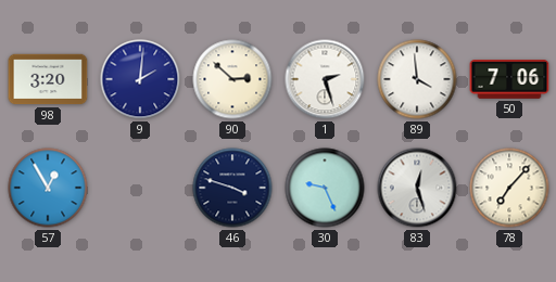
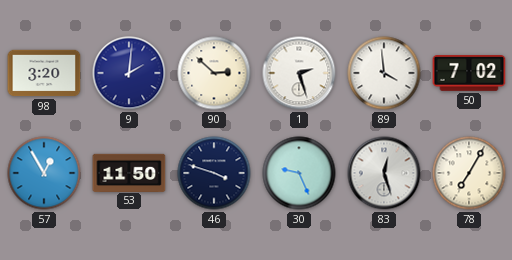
50: 7:06 -> 7:02 (469, 73)
53: none -> 11:50 (129, 172)
78: 7:07 -> 7:05 (469, 173)
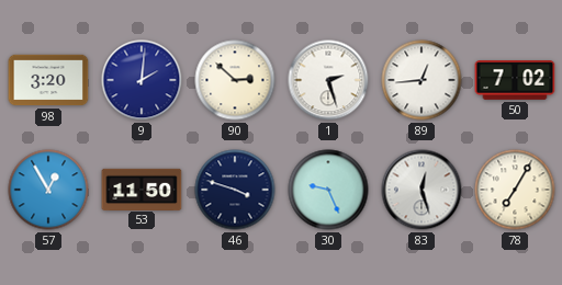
89: 3:59 -> 12:44 (421, 80)
